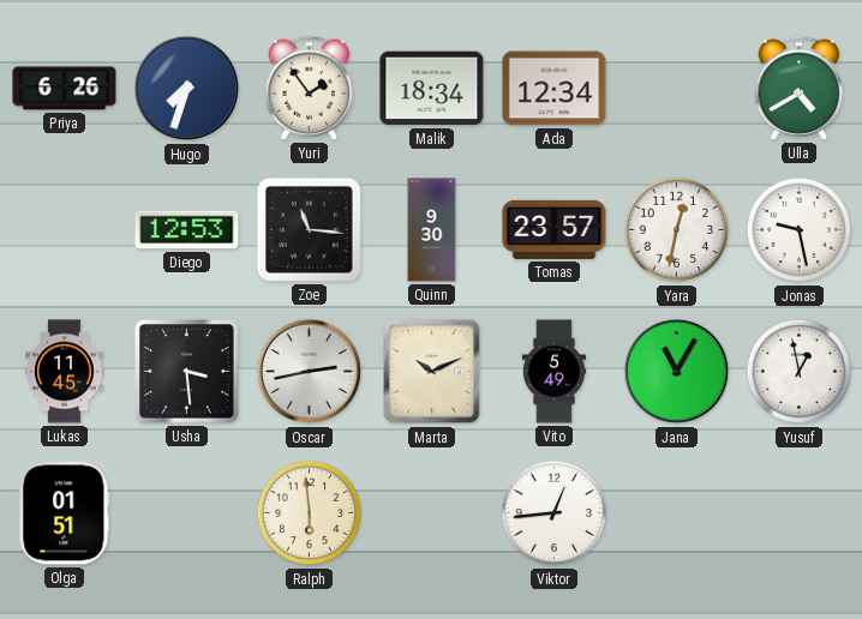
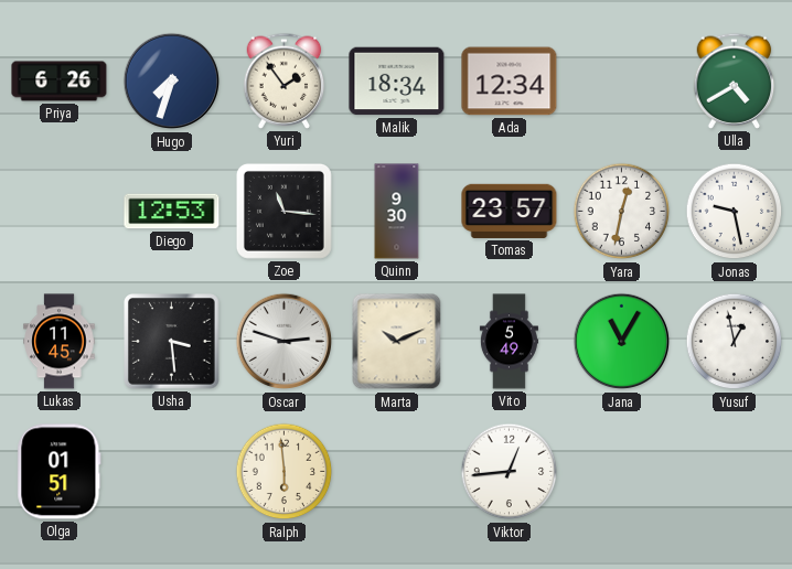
Oscar: 2:43 -> 2:48 (285, 342)
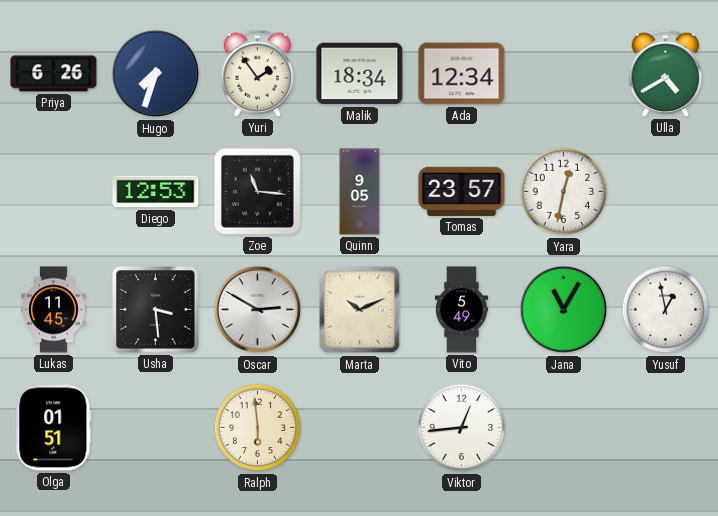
Quinn: 9:30 -> 9:05 (360, 192)
Jonas: 9:28 -> none (735, 212)
Oscar: 2:48 -> 2:50 (258, 310)
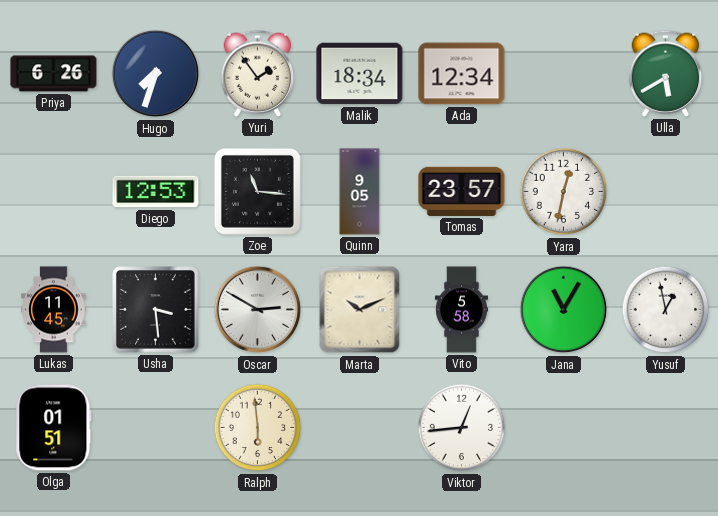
Ulla: 4:40 -> 5:40 (666, 73)
Vito: 5:49 -> 5:58 (461, 310)
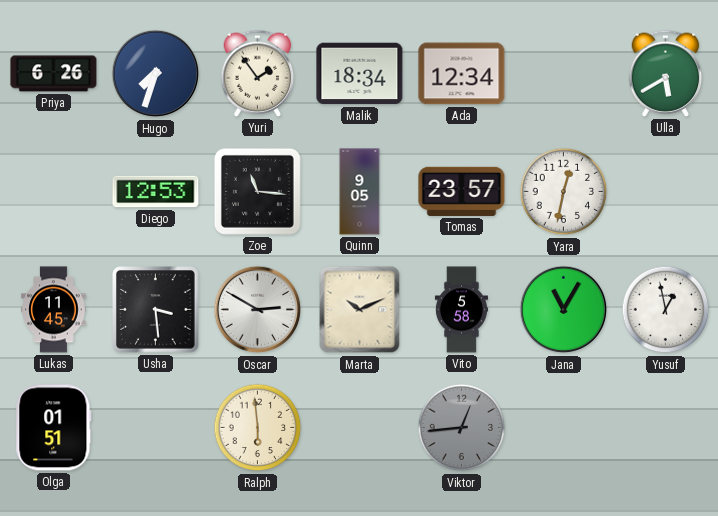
Viktor dial: white -> grey (462, 428)
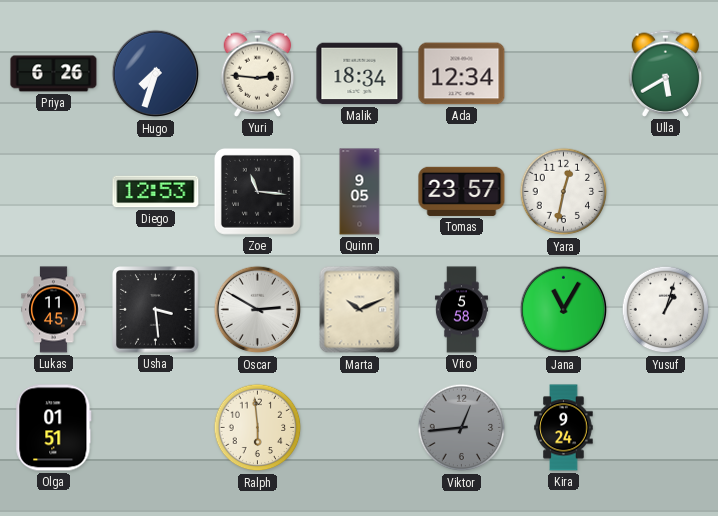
Yuri: 1:54 -> 2:46 (258, 73)
Yusuf: 12:58 -> 1:03 (666, 310)
Kira: none -> 9:24 (564, 428)
